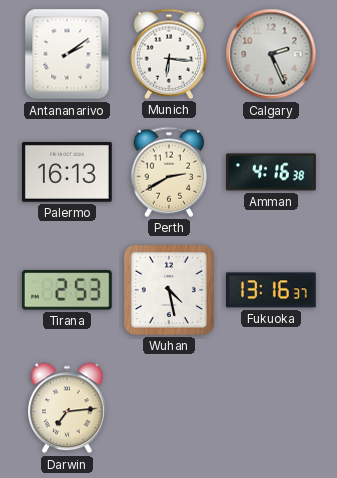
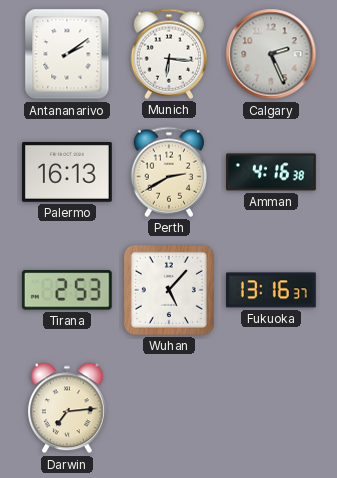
Wuhan: 4:28 -> 5:07 (169, 290)
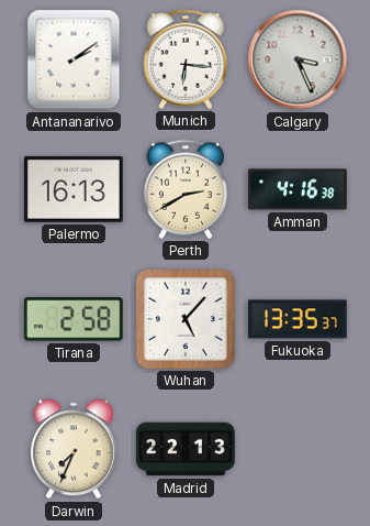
Calgary: 2:26 -> 3:26 (298, 59)
Tirana: 2:53 -> 2:58 (74, 319)
Fukuoka: 13:16 -> 13:35 (299, 319)
Darwin: 7:14 -> 7:34 (74, 449)
Madrid: none -> 22:13 (187, 449)
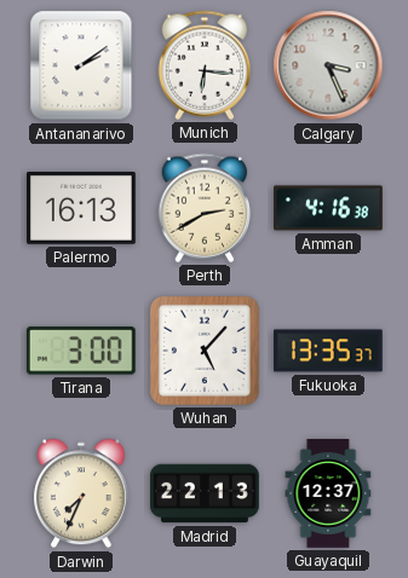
Tirana: 2:58 -> 3:00 (81, 351)
Guayaquil: none -> 12:37 (328, 495)
